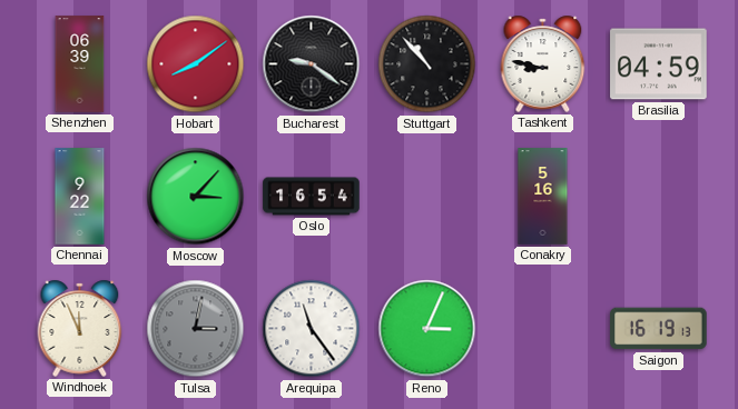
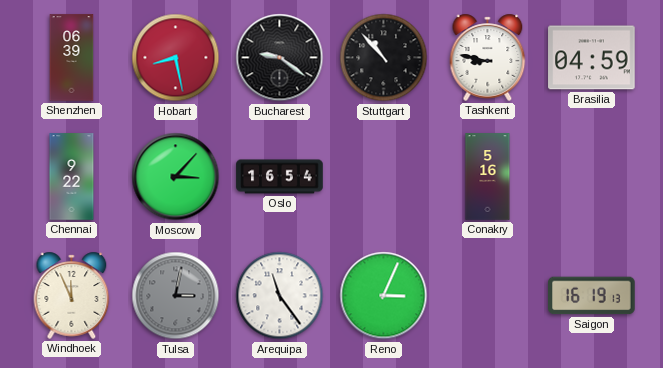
Hobart: 8:09 -> 8:28 (176, 58)
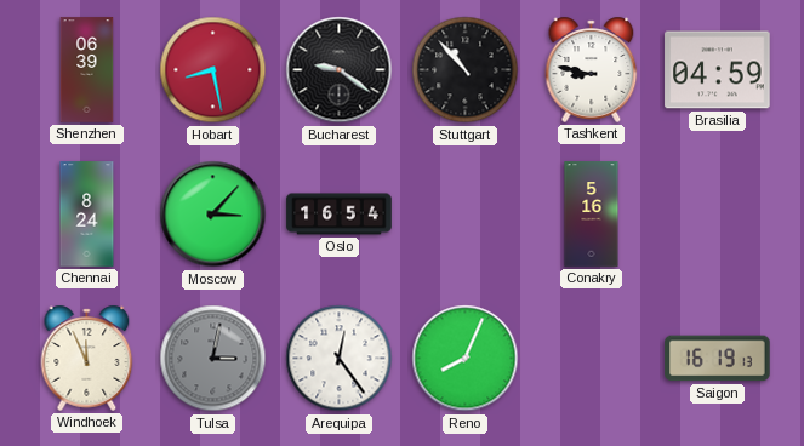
Chennai: 9:22 -> 8:24 (87, 215)
Arequipa: 11:24 -> 12:24 (340, 359)
Reno: 3:04 -> 8:04 (466, 359)
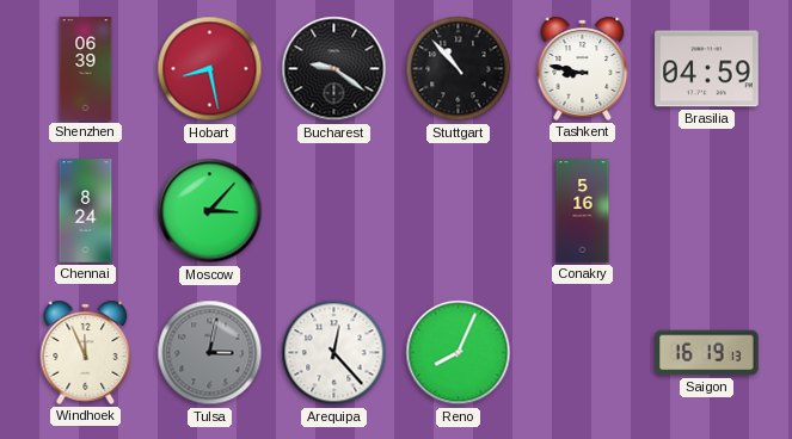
Oslo: 16:54 -> none (340, 215)
Arequipa: 12:24 -> 12:23 (334, 353)
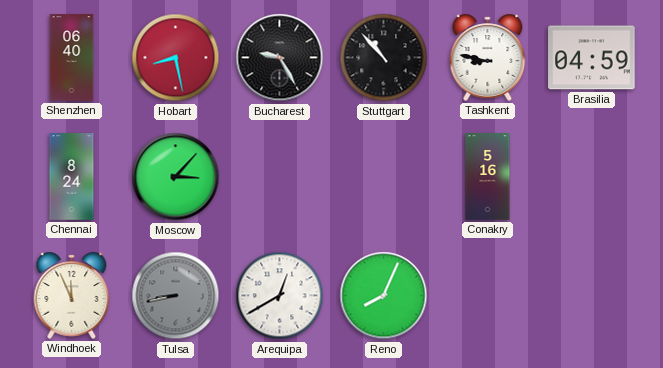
Shenzhen: 06:39 -> 06:40 (72, 58)
Bucharest: 9:21 -> 9:25 (280, 58)
Tulsa: 3:02 -> 8:43 (176, 296)
Arequipa: 12:23 -> 12:40 (280, 296)
Saigon: 16:19 -> none (707, 353)
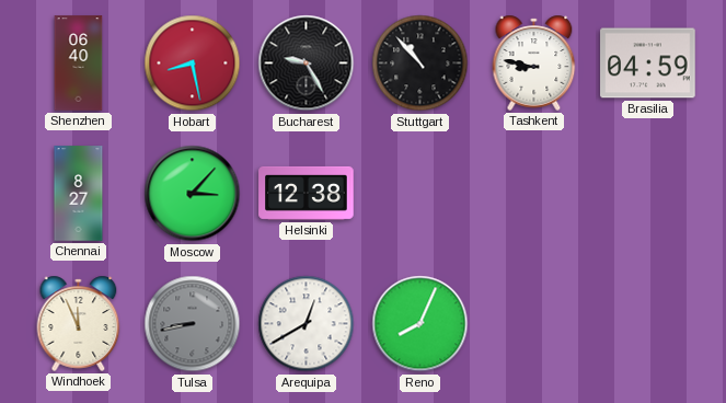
Chennai: 8:24 -> 8:27 (79, 194)
Helsinki: none -> 12:38 (307, 193)
Conakry: 5:16 -> none (488, 177)
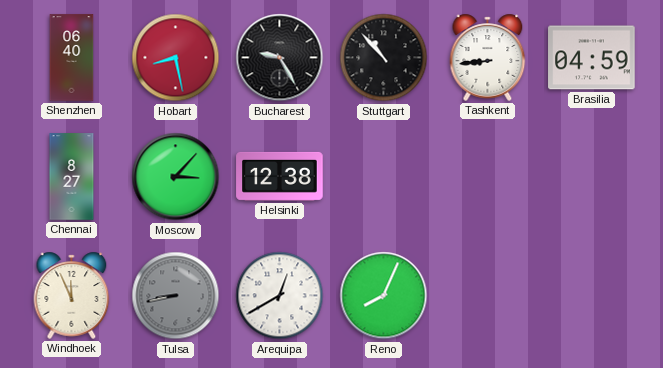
Tashkent: 8:47 -> 8:44 (488, 57)
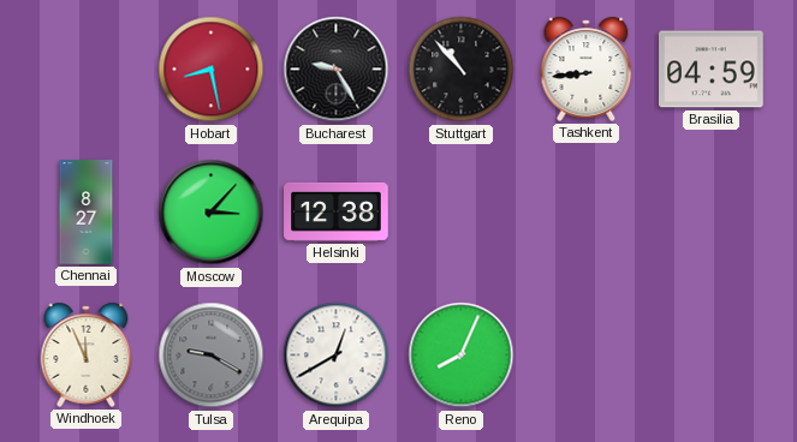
Shenzhen: 06:40 -> none (72, 58)
Tulsa: 8:43 -> 9:20 (212, 356)
